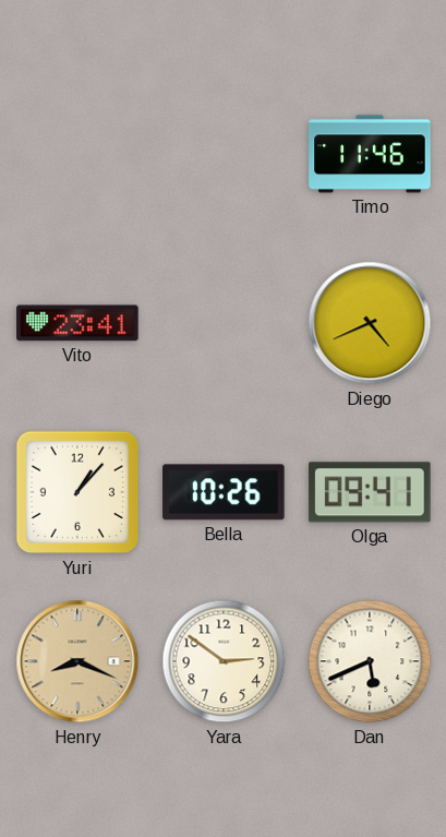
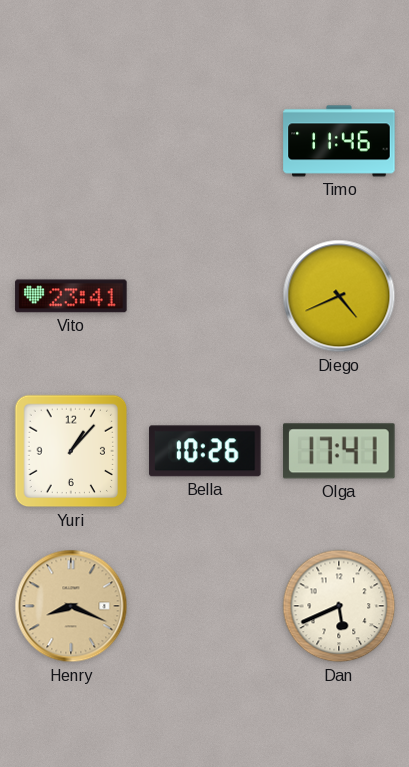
Olga: 09:41 -> 17:41 (339, 451)
Yara: 2:51 -> none (224, 661)
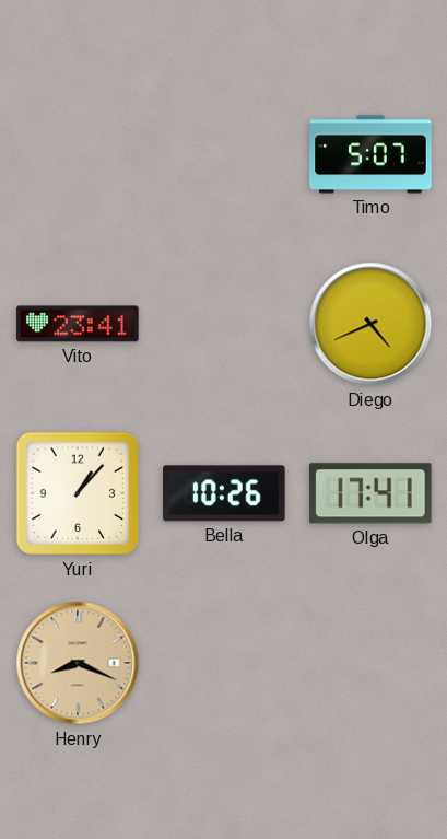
Timo: 11:46 -> 5:07 (370, 154)
Dan: 5:41 -> none (339, 606)
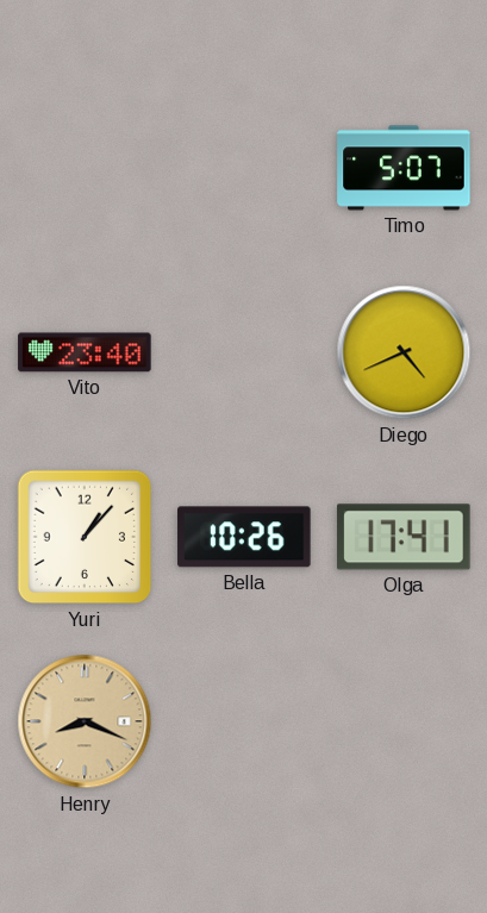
Vito: 23:41 -> 23:40 (85, 352)
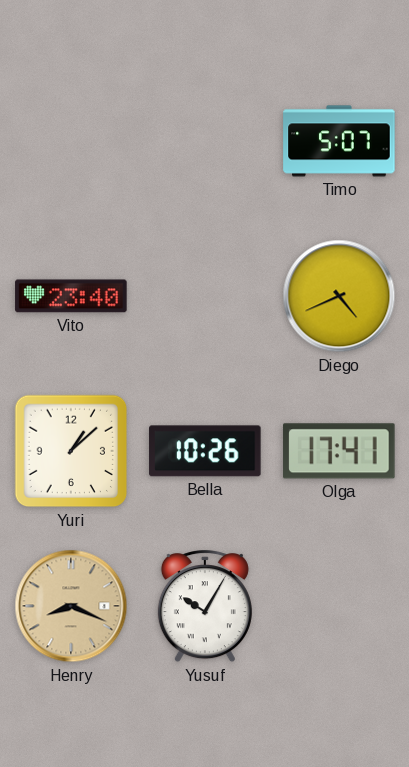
Yuri: 1:07 -> 1:08 (71, 451)
Yusuf: none -> 10:05 (205, 607)
